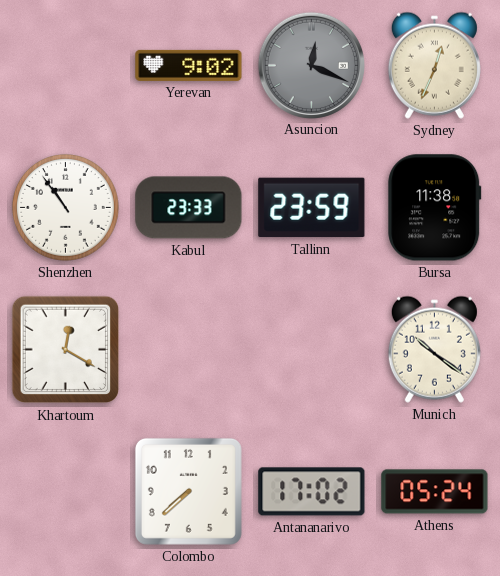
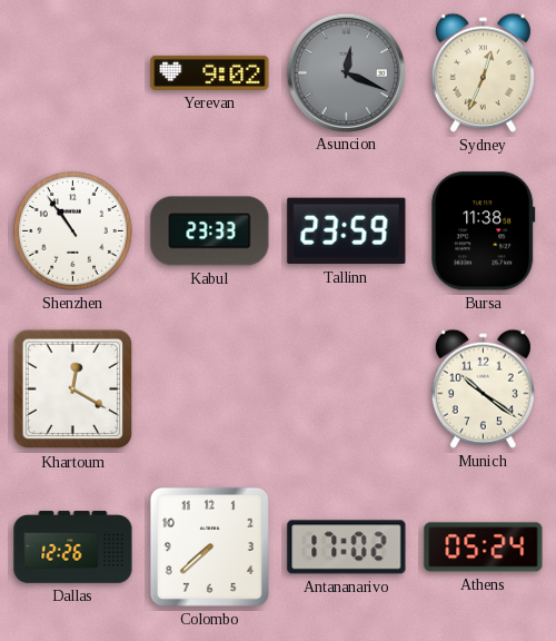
Dallas: none -> 12:26 (73, 548)
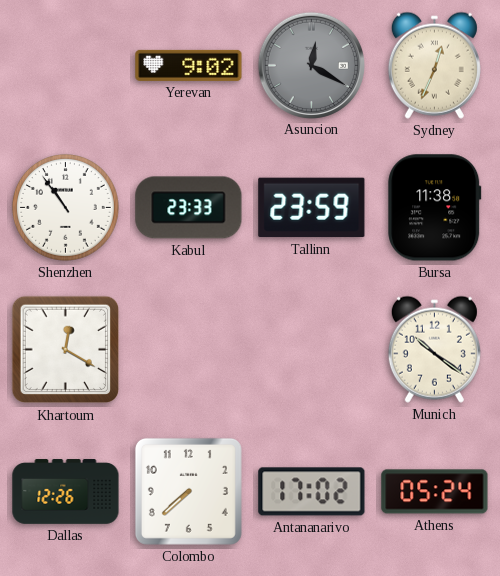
Asuncion: 12:19 -> 12:20 (311, 65)
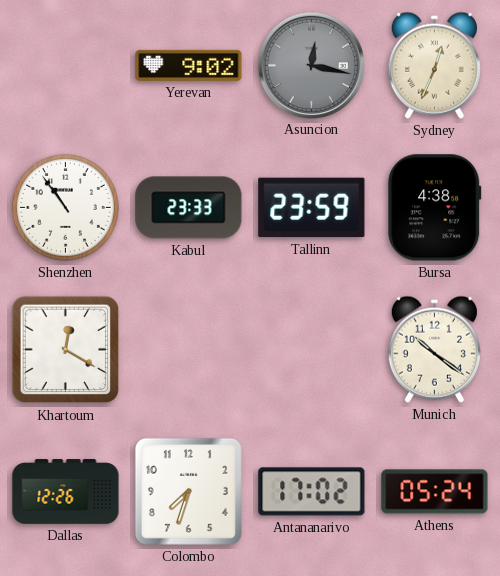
Asuncion: 12:20 -> 12:17 (311, 65)
Bursa: 11:38 -> 4:38 (435, 208)
Colombo: 7:38 -> 7:33 (188, 491)
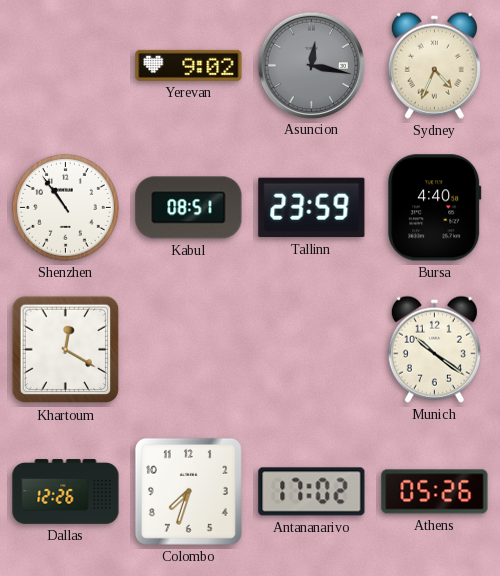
Sydney: 12:34 -> 4:34 (434, 65)
Kabul: 23:33 -> 08:51 (189, 208)
Bursa: 4:38 -> 4:40 (435, 208)
Athens: 05:24 -> 05:26 (435, 492)
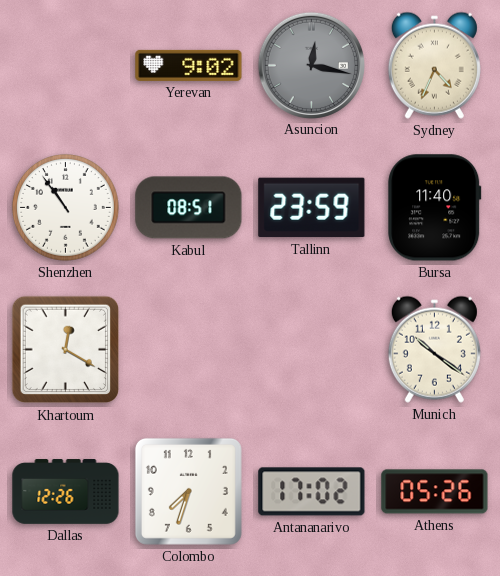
Bursa: 4:40 -> 11:40 (435, 208)
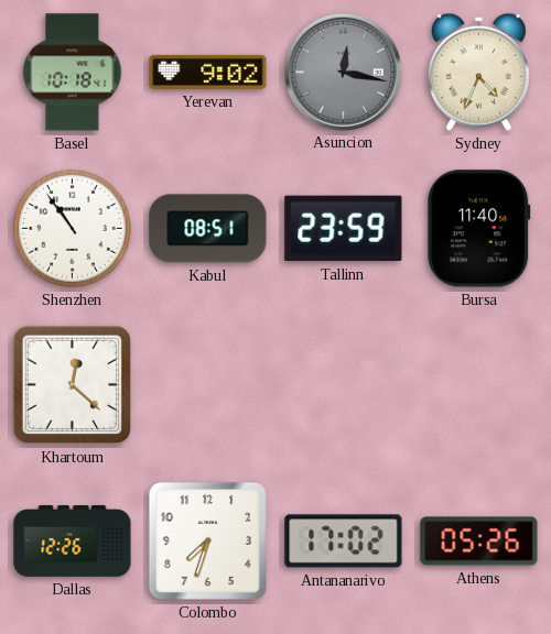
Basel: none -> 10:18 (73, 73)
Khartoum: 12:20 -> 12:22 (73, 385)
Munich: 10:21 -> none (434, 349)
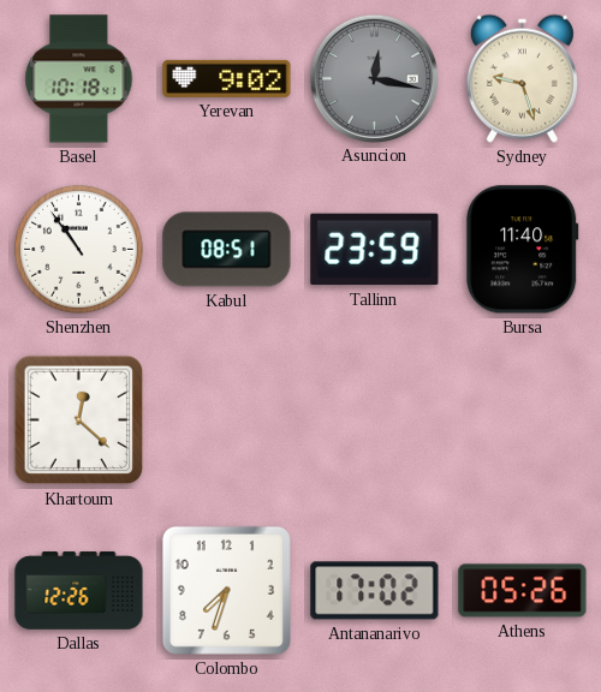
Sydney: 4:34 -> 9:27 (522, 78)
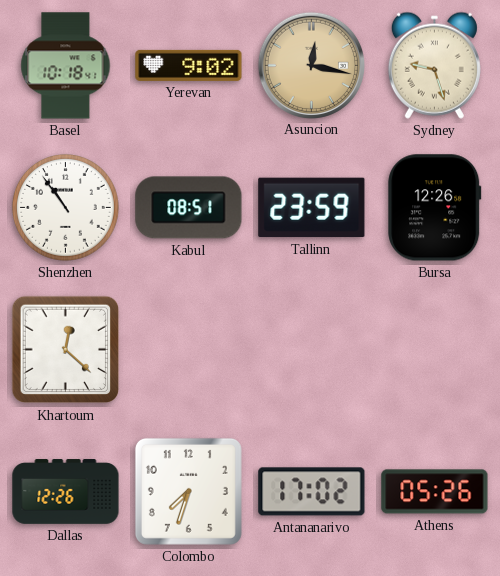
Asuncion dial: grey -> champagne (311, 65)
Bursa: 11:40 -> 12:26 (435, 208)
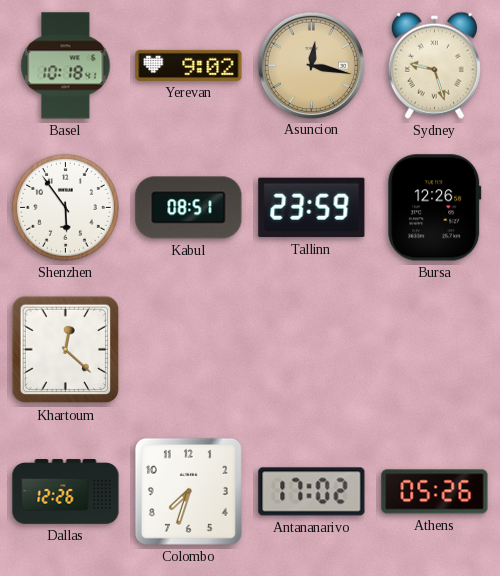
Shenzhen: 10:54 -> 5:54 (65, 207)
